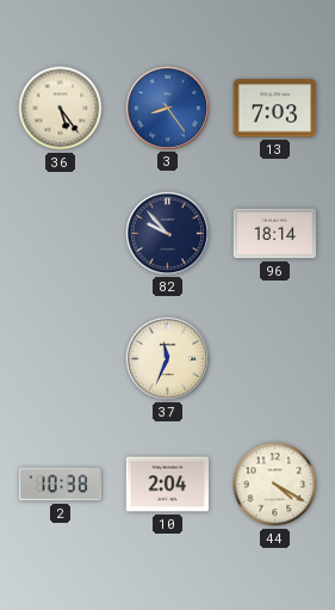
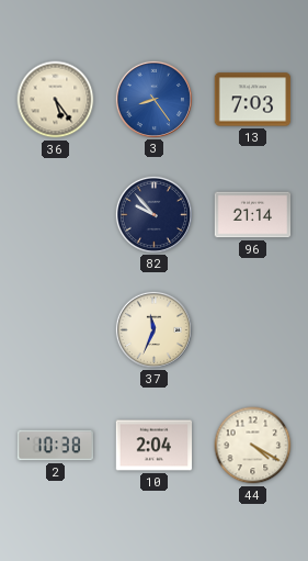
96: 18:14 -> 21:14 (253, 215)
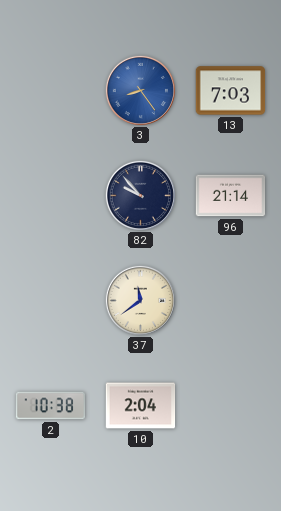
36: 5:24 -> none (56, 100)
37: 11:34 -> 11:39 (140, 300)
44: 4:20 -> none (253, 446)
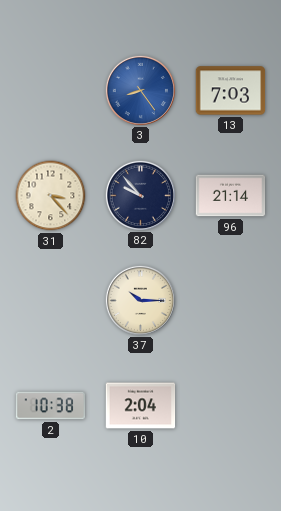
31: none -> 3:23 (51, 196)
37: 11:39 -> 10:15 (140, 300)
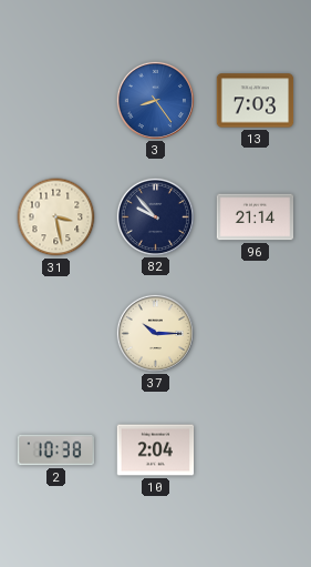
31: 3:23 -> 3:28 (56, 217)
